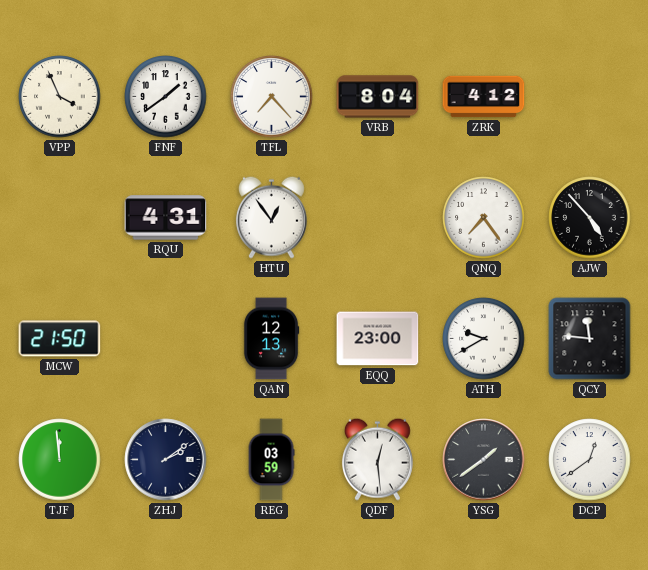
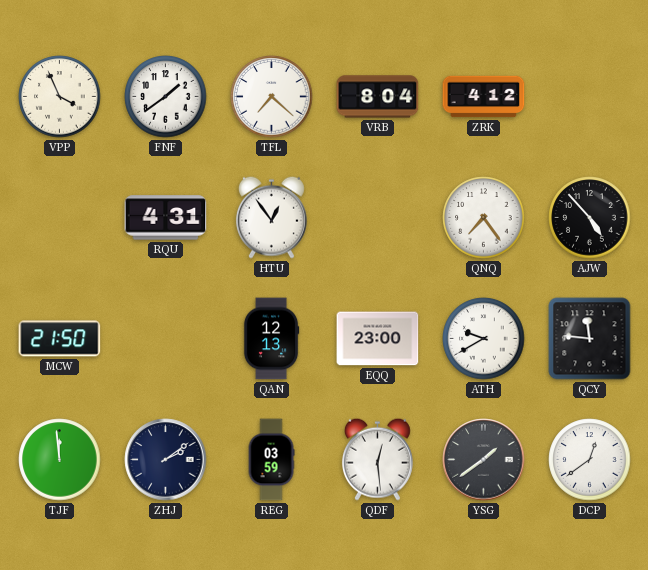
TFL: 7:23 -> 7:22 (272, 97)
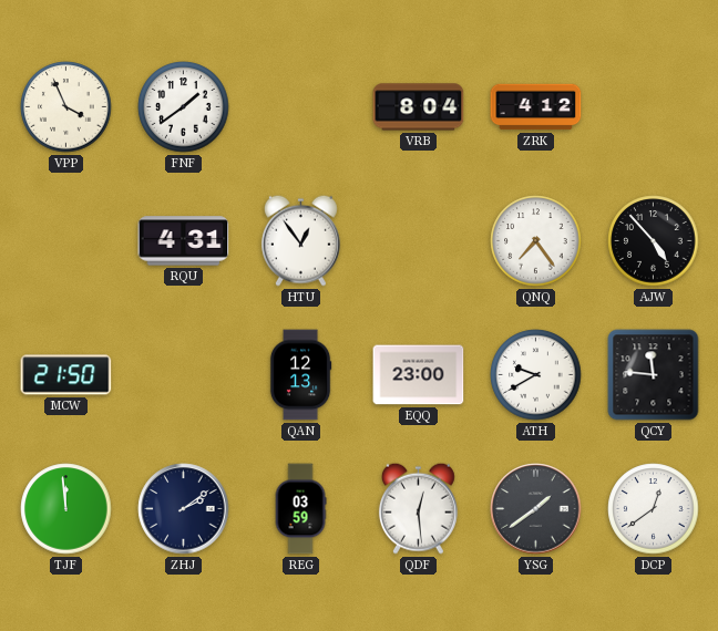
TFL: 7:22 -> none (272, 97)
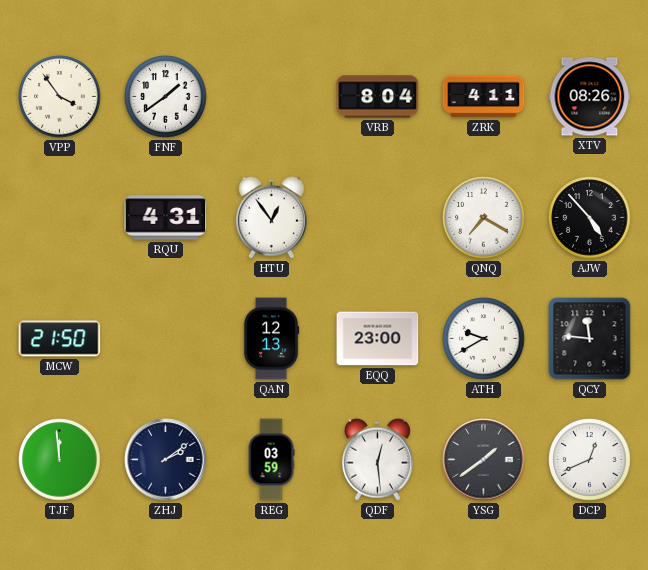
VPP: 3:56 -> 3:54 (60, 97)
ZRK: 4:12 -> 4:11 (484, 97)
XTV: none -> 08:26 (590, 97)
QNQ: 7:24 -> 7:20 (484, 218)
DCP: 12:39 -> 12:41 (590, 460)
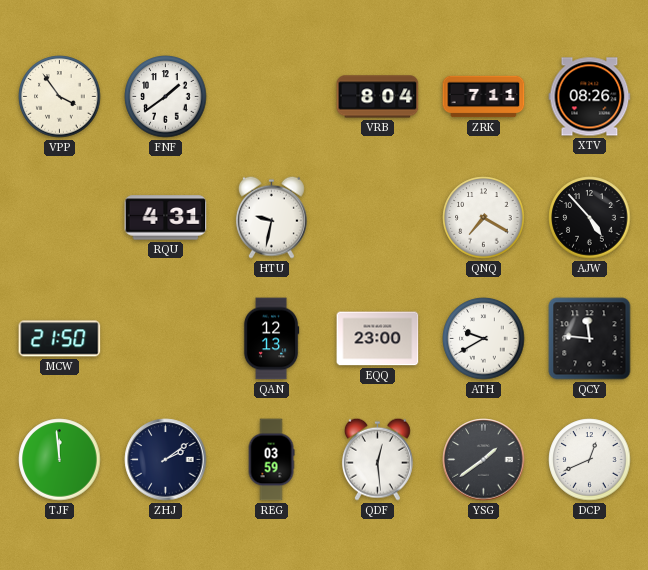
ZRK: 4:11 -> 7:11 (484, 97)
HTU: 12:54 -> 9:32 (271, 217)
